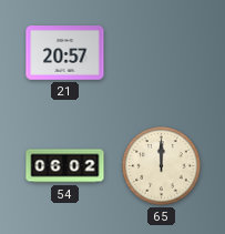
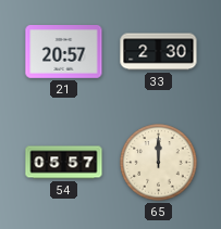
33: none -> 2:30 (159, 52)
54: 06:02 -> 05:57 (64, 163)
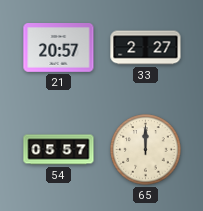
33: 2:30 -> 2:27 (146, 48)
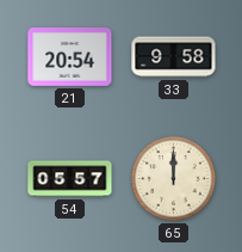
21: 20:57 -> 20:54 (70, 57)
33: 2:27 -> 9:58 (174, 57)
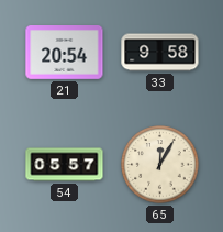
65: 12:00 -> 12:05 (160, 165)
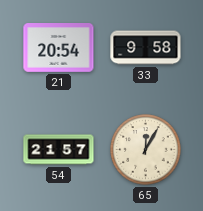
54: 05:57 -> 21:57 (59, 150)
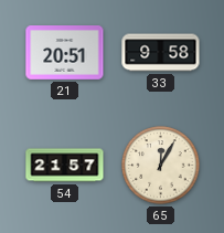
21: 20:54 -> 20:51 (65, 53)
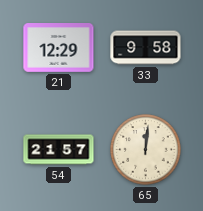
21: 20:51 -> 12:29 (59, 48)
65: 12:05 -> 12:01 (146, 150)
